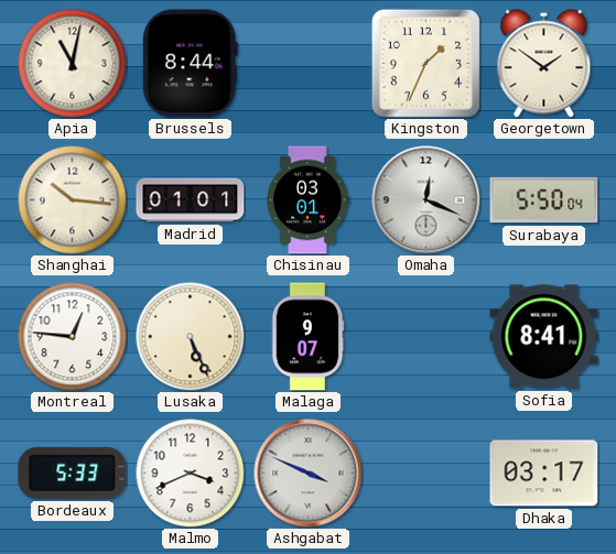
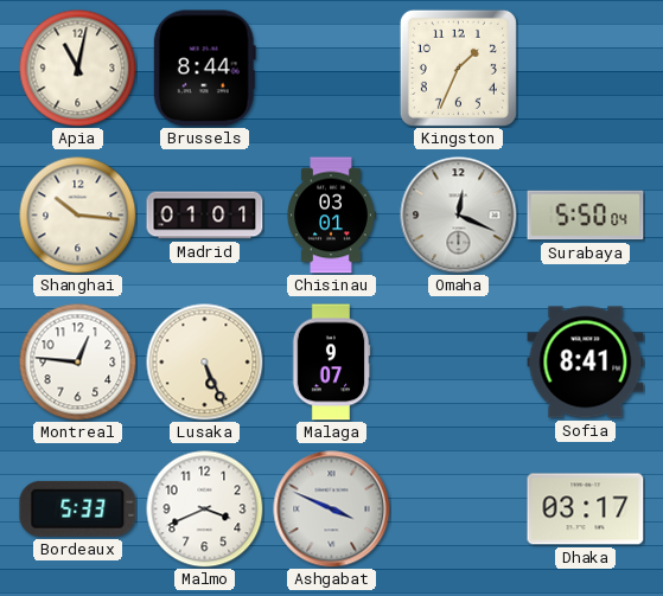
Georgetown: 1:51 -> none (544, 64)
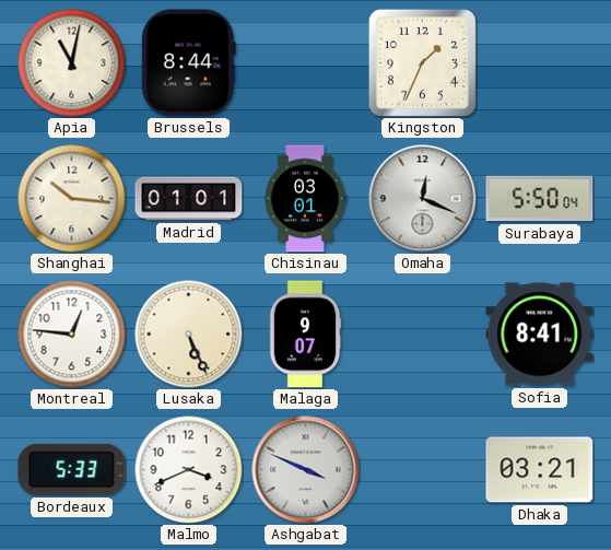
Dhaka: 03:17 -> 03:21 (540, 470)
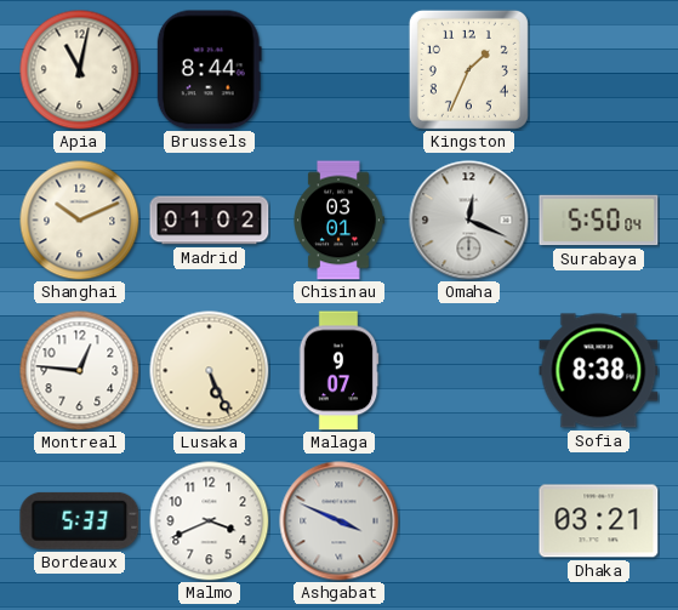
Shanghai: 10:16 -> 10:11 (80, 221)
Madrid: 01:01 -> 01:02 (210, 221)
Sofia: 8:41 -> 8:38 (599, 371)
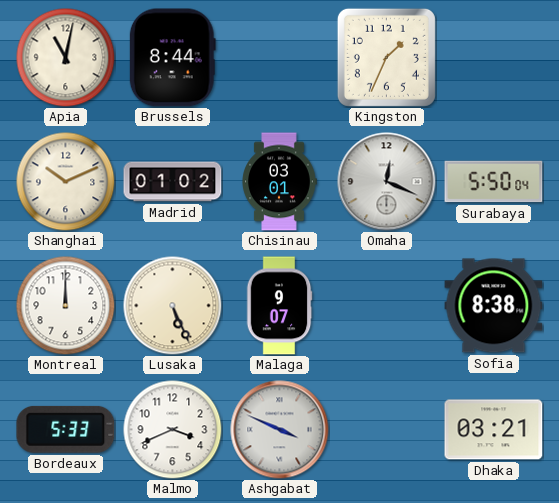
Montreal: 12:46 -> 12:00 (66, 306)
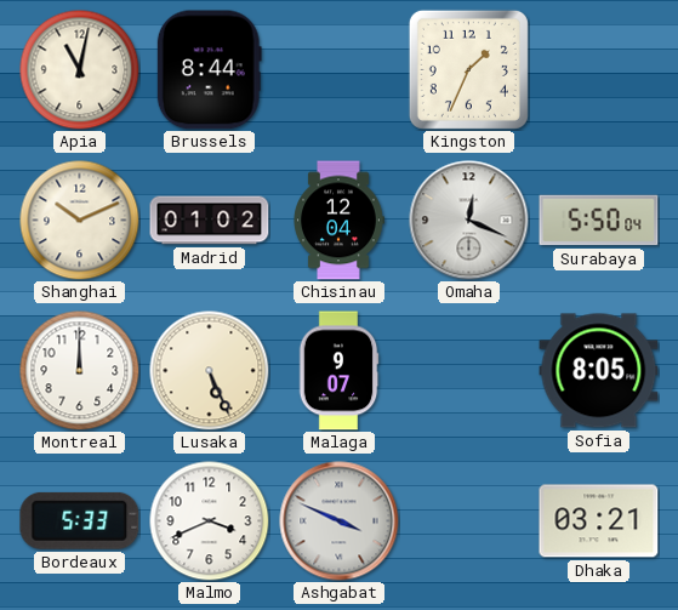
Chisinau: 03:01 -> 12:04 (338, 221)
Sofia: 8:38 -> 8:05 (599, 371)
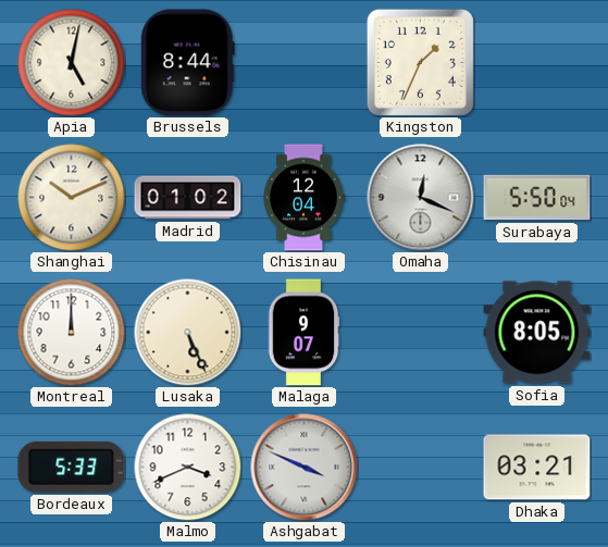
Apia: 11:02 -> 5:02 (72, 63)
